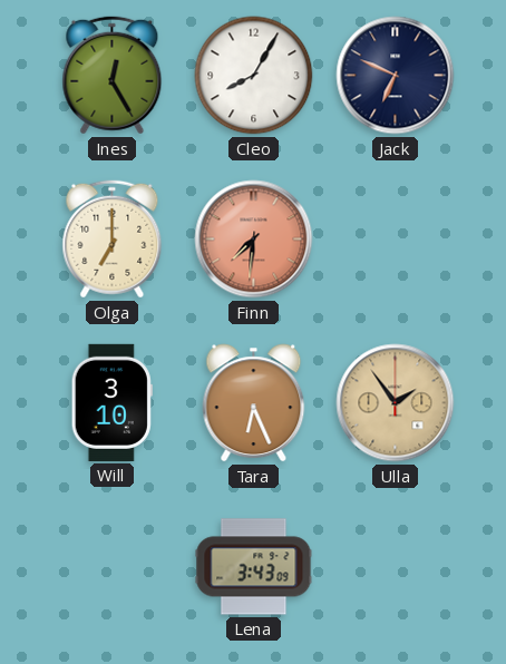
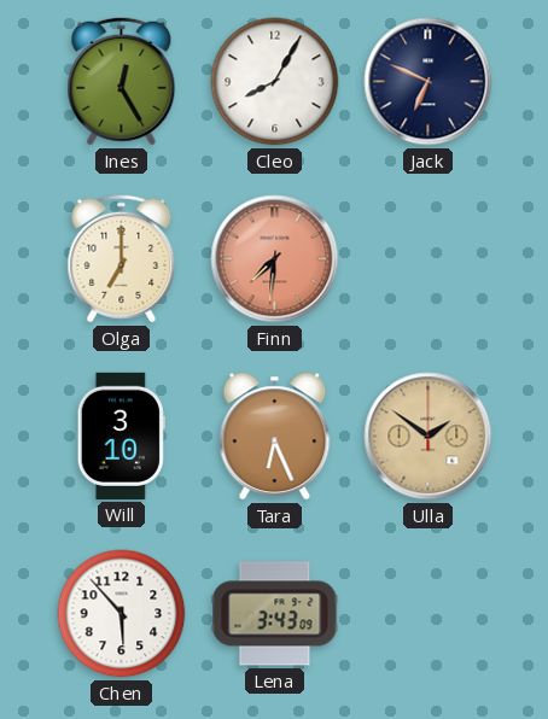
Ulla: 1:54 -> 1:51 (429, 437)
Chen: none -> 5:53 (122, 614)
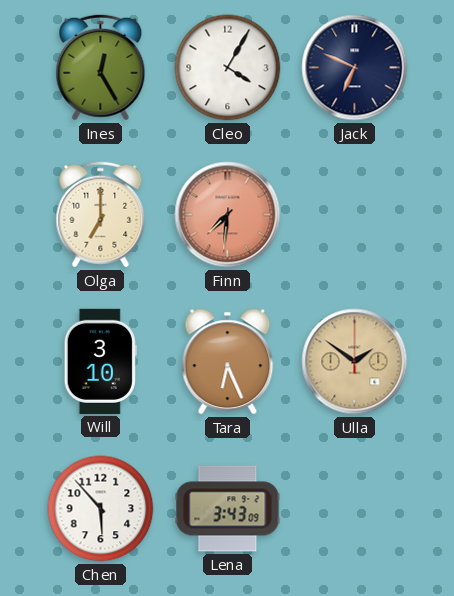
Cleo: 8:05 -> 4:05 (228, 68)
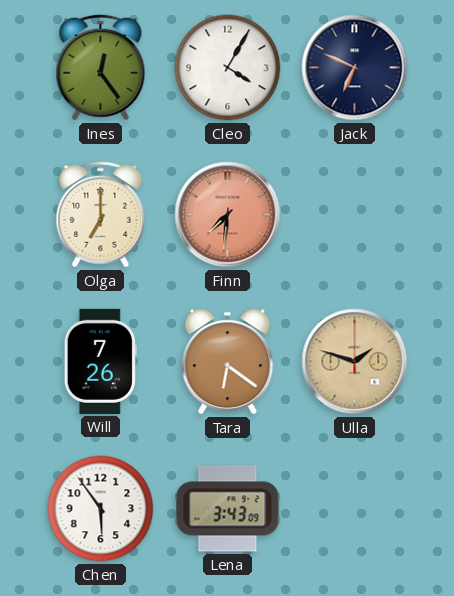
Ines: 12:25 -> 12:24 (101, 68)
Will: 3:10 -> 7:26 (100, 361)
Tara: 6:26 -> 6:21 (228, 362)
Ulla: 1:51 -> 1:48 (355, 362)
Chen: 5:53 -> 5:54 (101, 509)
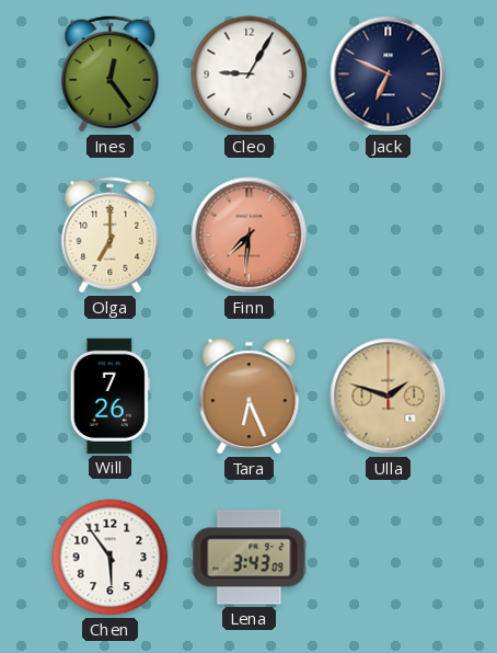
Cleo: 4:05 -> 9:05 (250, 75)
Tara: 6:21 -> 6:26 (250, 397)
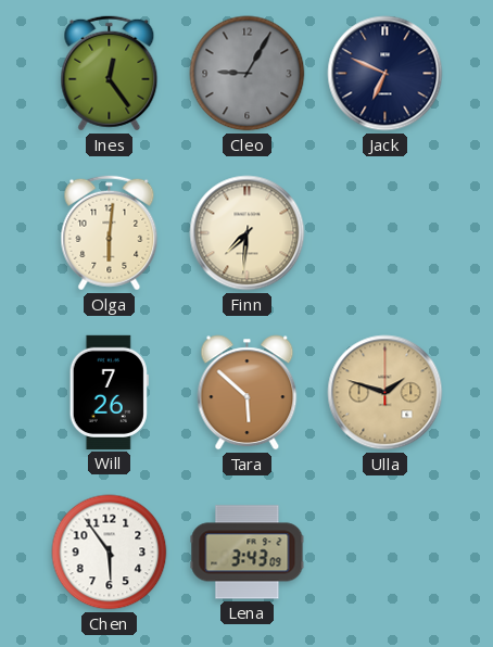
Cleo dial: white -> grey (248, 74)
Olga: 7:00 -> 6:01 (110, 233)
Finn dial: salmon -> cream (248, 233)
Tara: 6:26 -> 5:52 (248, 393)
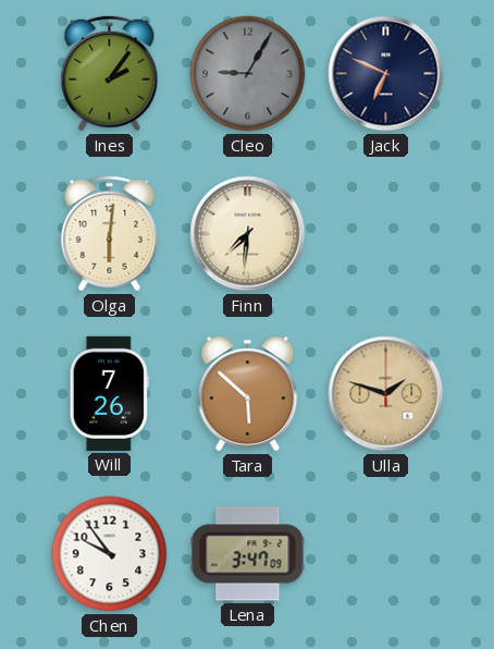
Ines: 12:24 -> 2:06 (110, 74)
Chen: 5:54 -> 9:54 (110, 554)
Lena: 3:43 -> 3:47 (248, 554)
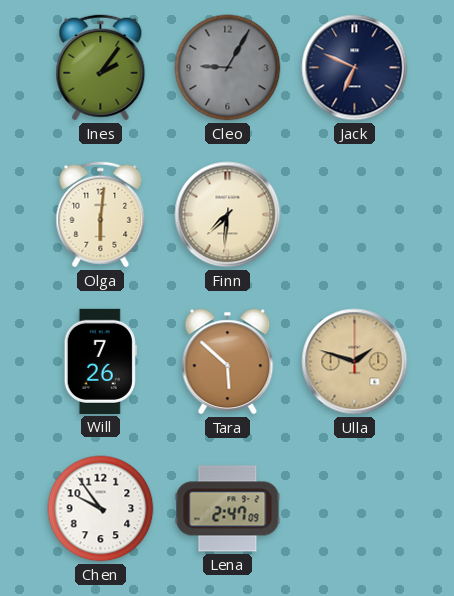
Lena: 3:47 -> 2:47 (228, 509)
